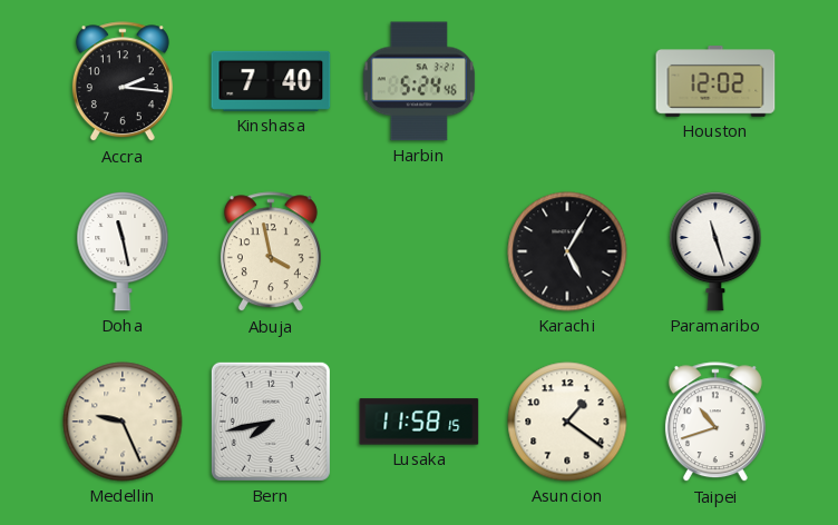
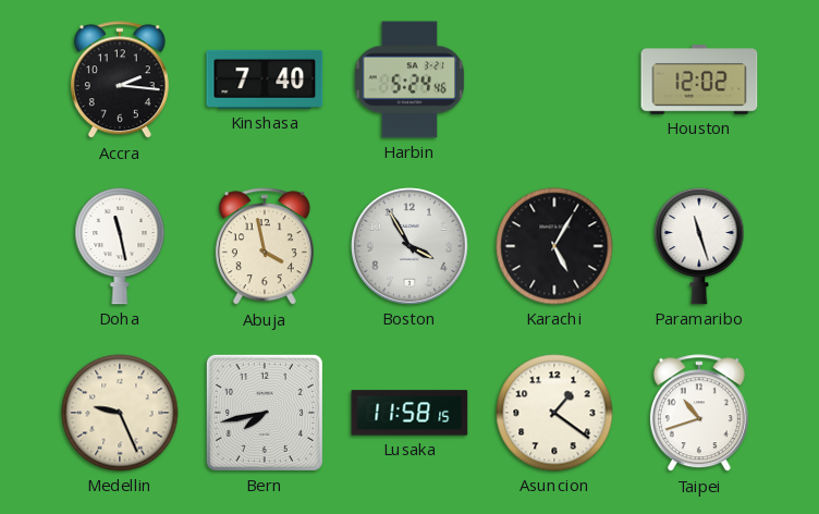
Boston: none -> 3:55 (411, 247)
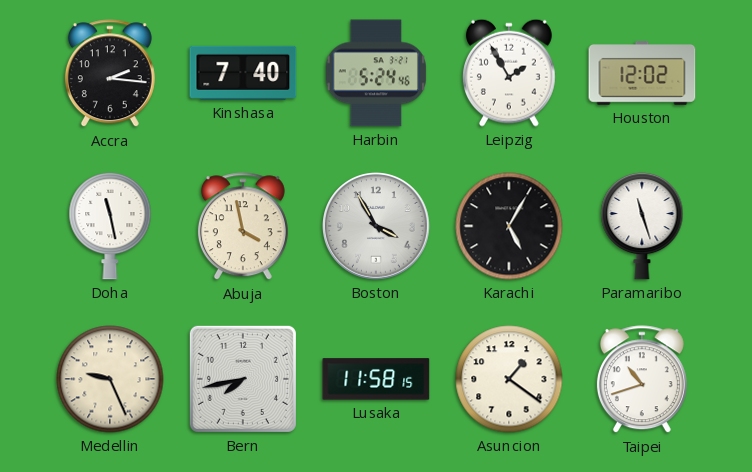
Leipzig: none -> 1:55 (509, 73)
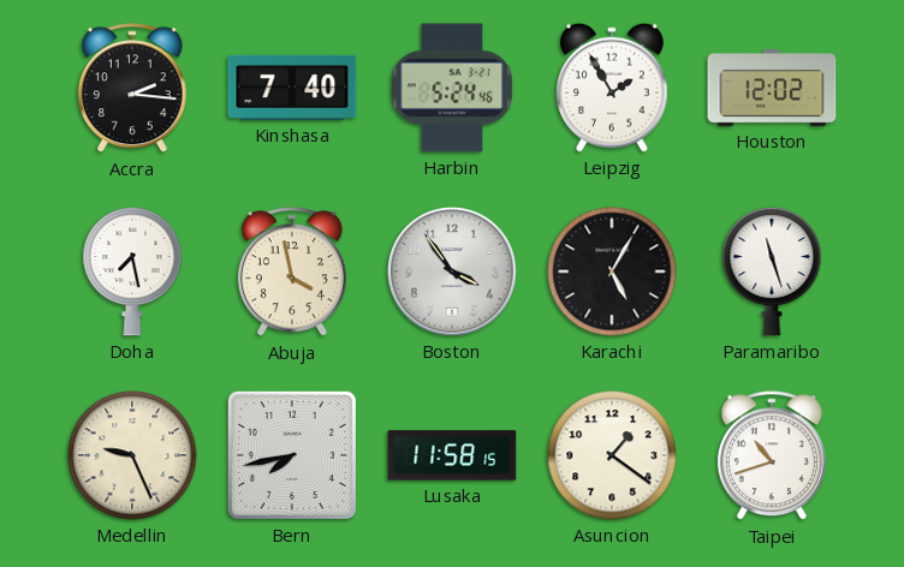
Doha: 11:28 -> 7:28 (132, 271)
Boston: 3:55 -> 3:54 (453, 273)
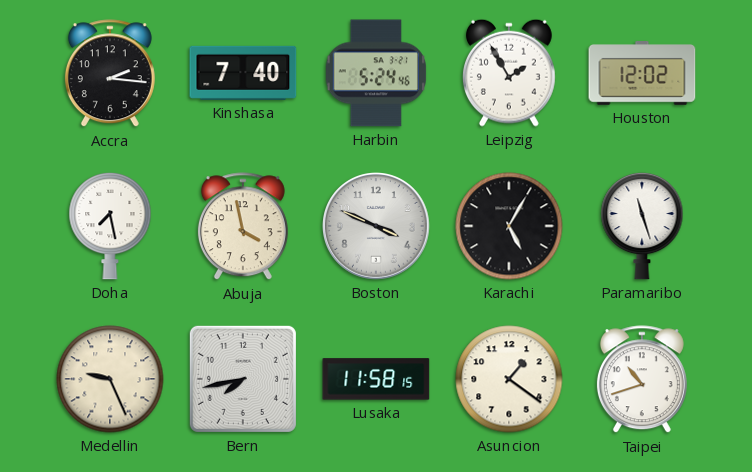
Boston: 3:54 -> 3:49 (377, 227)
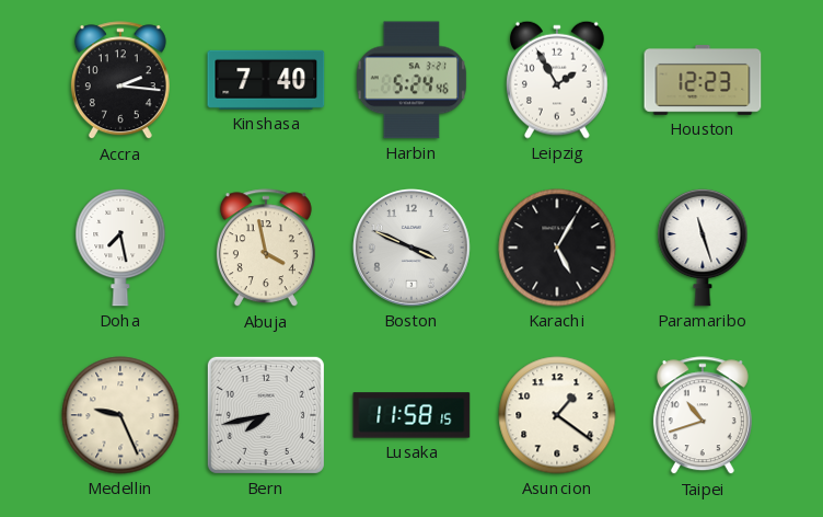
Houston: 12:02 -> 12:23 (703, 80)
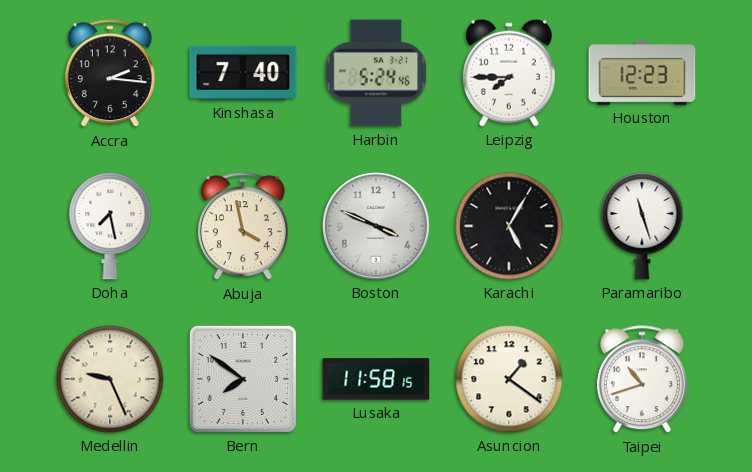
Leipzig: 1:55 -> 7:45 (509, 73)
Bern: 7:43 -> 7:51 (243, 379)
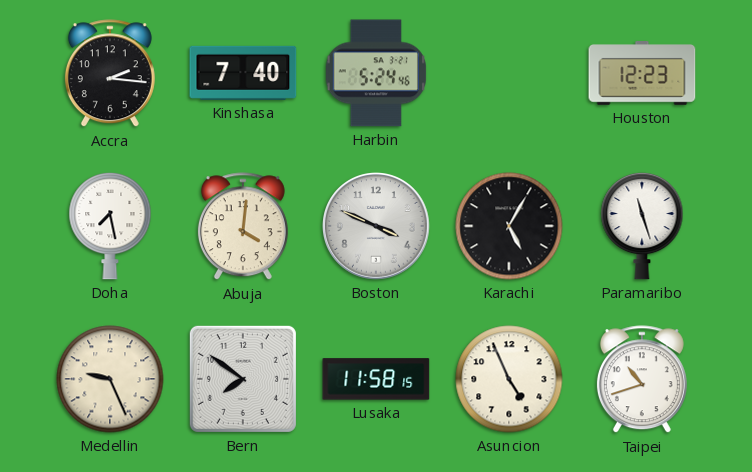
Leipzig: 7:45 -> none (509, 73)
Abuja: 3:58 -> 4:01 (243, 227)
Asuncion: 1:21 -> 4:56 (509, 379)
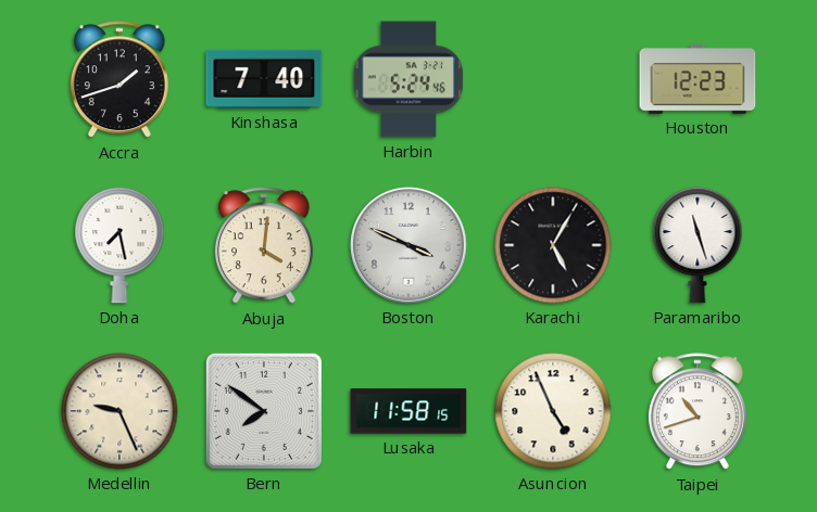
Accra: 2:16 -> 1:42 (120, 80)
